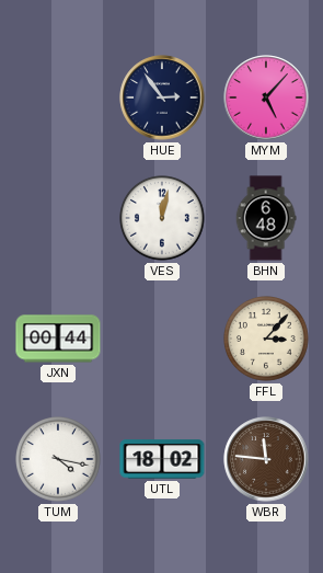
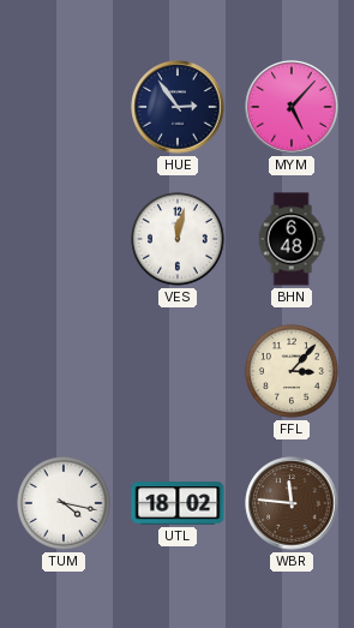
JXN: 00:44 -> none (58, 339)
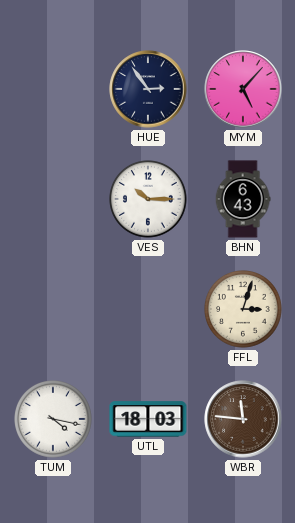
VES: 12:02 -> 10:15 (149, 200)
BHN: 6:48 -> 6:43 (243, 199)
FFL: 3:07 -> 3:03 (244, 310)
UTL: 18:02 -> 18:03 (148, 419)
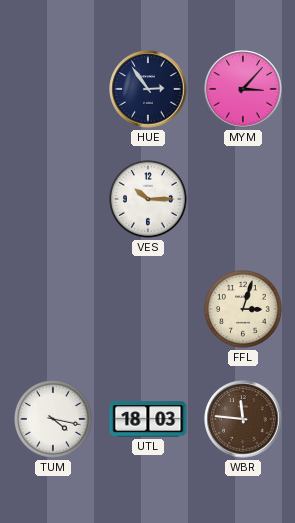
MYM: 5:07 -> 3:07 (243, 89)
BHN: 6:43 -> none (243, 199)
